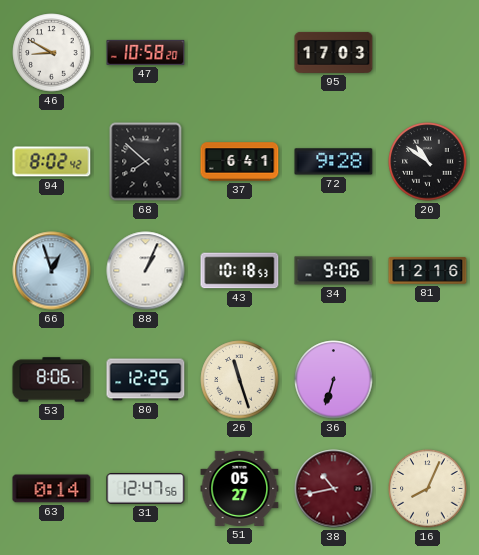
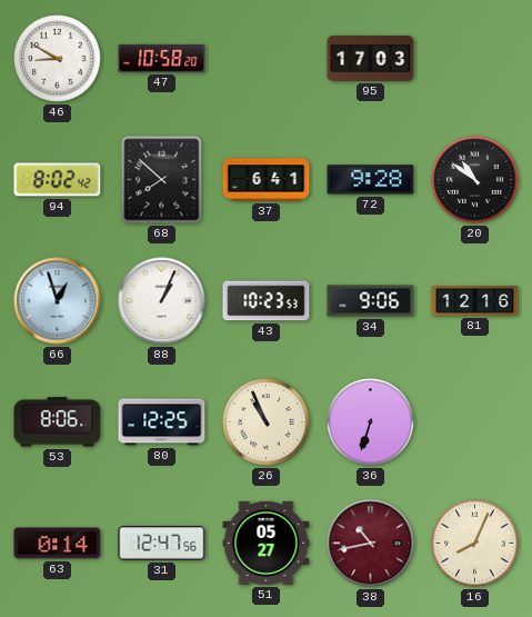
43: 10:18 -> 10:23 (267, 301)
26: 11:27 -> 10:56 (267, 422)
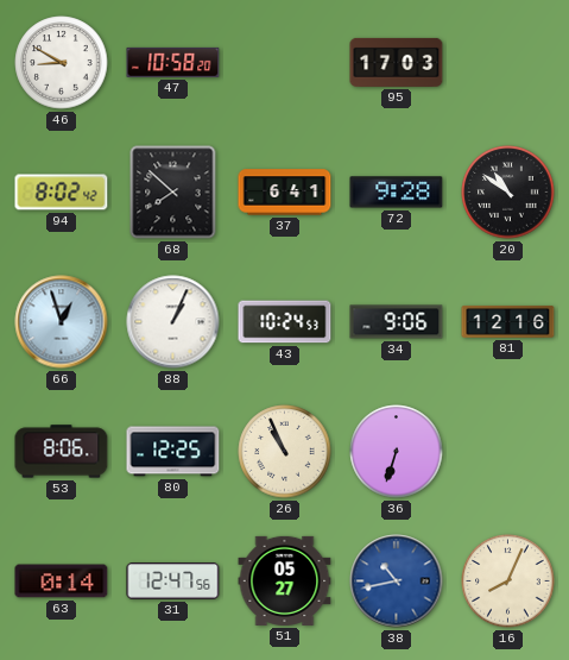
43: 10:23 -> 10:24 (285, 322)
38 dial: burgundy -> blue (397, 582)
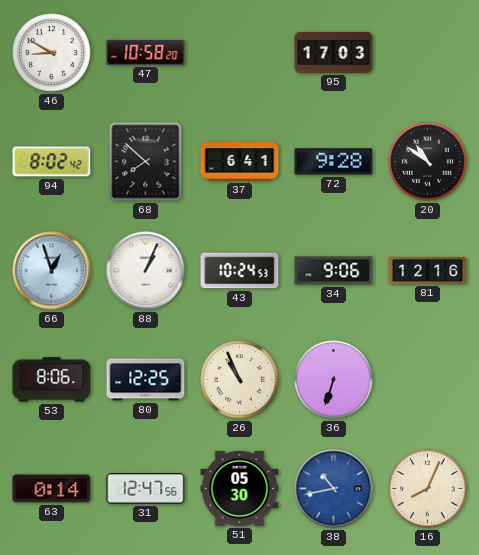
51: 05:27 -> 05:30 (240, 488)
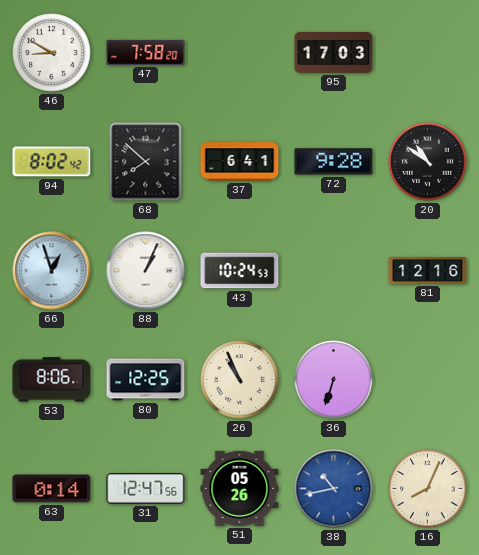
47: 10:58 -> 7:58 (146, 52)
34: 9:06 -> none (334, 271)
51: 05:30 -> 05:26 (240, 488)
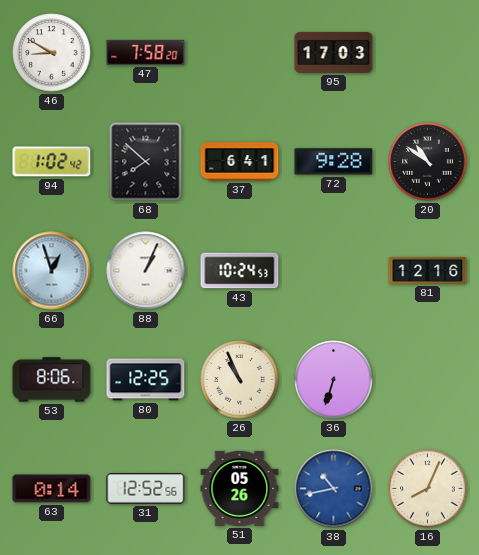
94: 8:02 -> 1:02 (52, 162)
31: 12:47 -> 12:52 (146, 489)
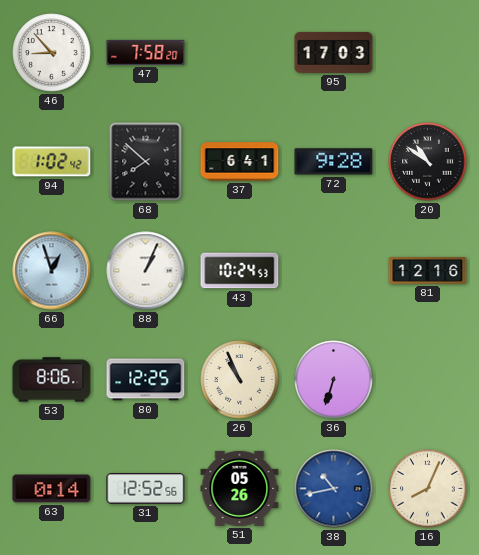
46: 8:50 -> 8:53 (52, 53)
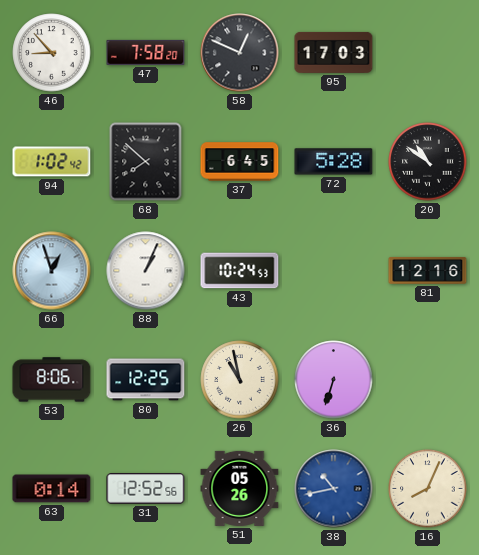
58: none -> 12:49 (240, 53)
37: 6:41 -> 6:45 (240, 162)
72: 9:28 -> 5:28 (334, 162)
26: 10:56 -> 10:58 (240, 380)
